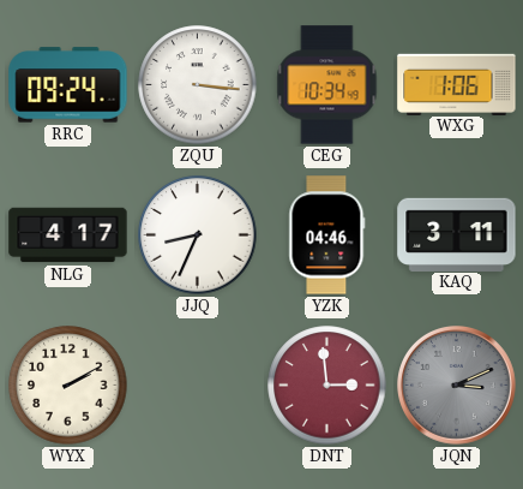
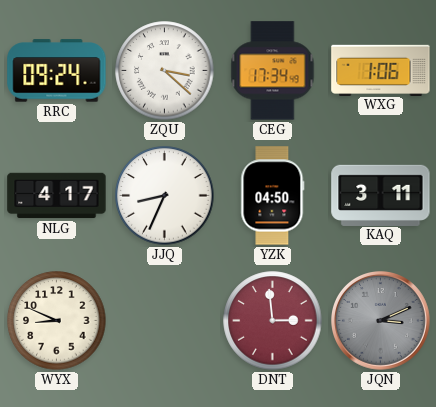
ZQU: 3:16 -> 3:22 (165, 71)
CEG: 10:34 -> 17:34 (273, 71)
YZK: 04:46 -> 04:50 (273, 196)
WYX: 2:10 -> 8:49 (57, 321)
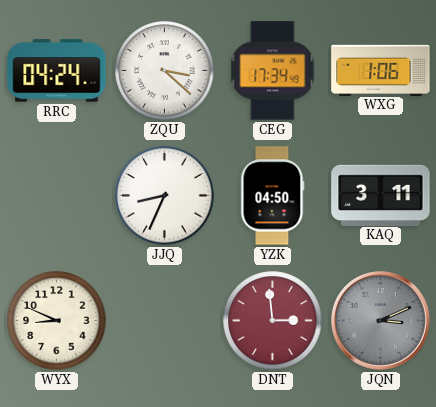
RRC: 09:24 -> 04:24 (57, 71)
NLG: 4:17 -> none (57, 196)
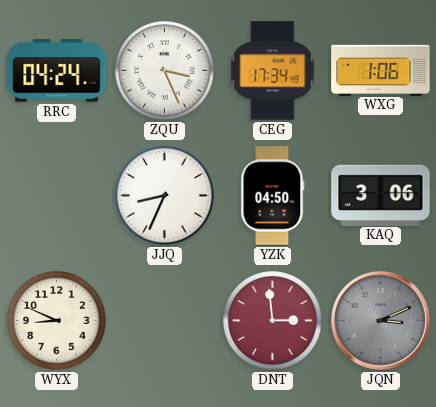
ZQU: 3:22 -> 3:26 (165, 71)
KAQ: 3:11 -> 3:06 (381, 195)
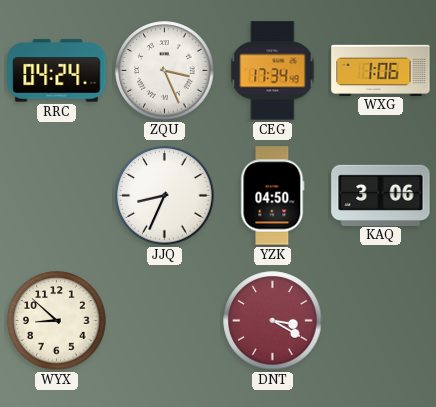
WYX: 8:49 -> 8:52 (57, 321)
DNT: 2:59 -> 3:20 (273, 321)
JQN: 3:11 -> none (381, 321)
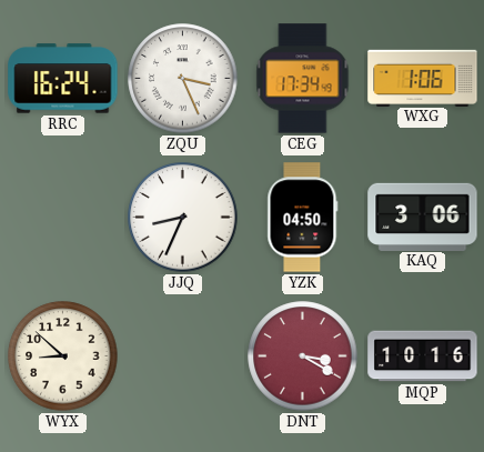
RRC: 04:24 -> 16:24 (63, 79)
MQP: none -> 10:16 (423, 356)
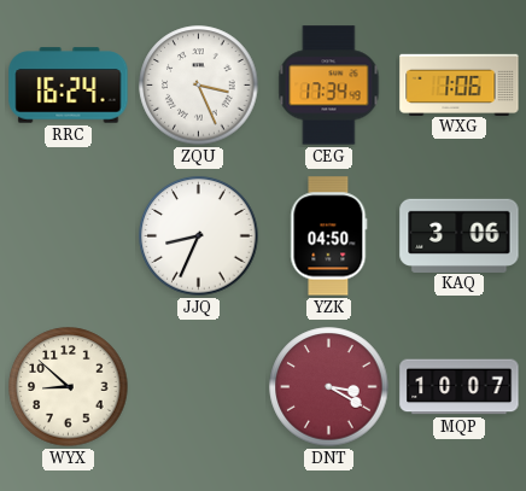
MQP: 10:16 -> 10:07 (460, 387)
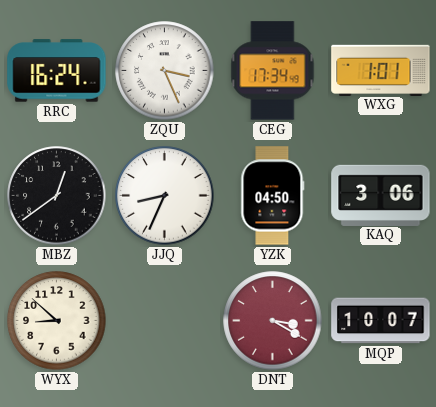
WXG: 1:06 -> 1:01 (381, 70)
MBZ: none -> 12:39 (57, 196)
